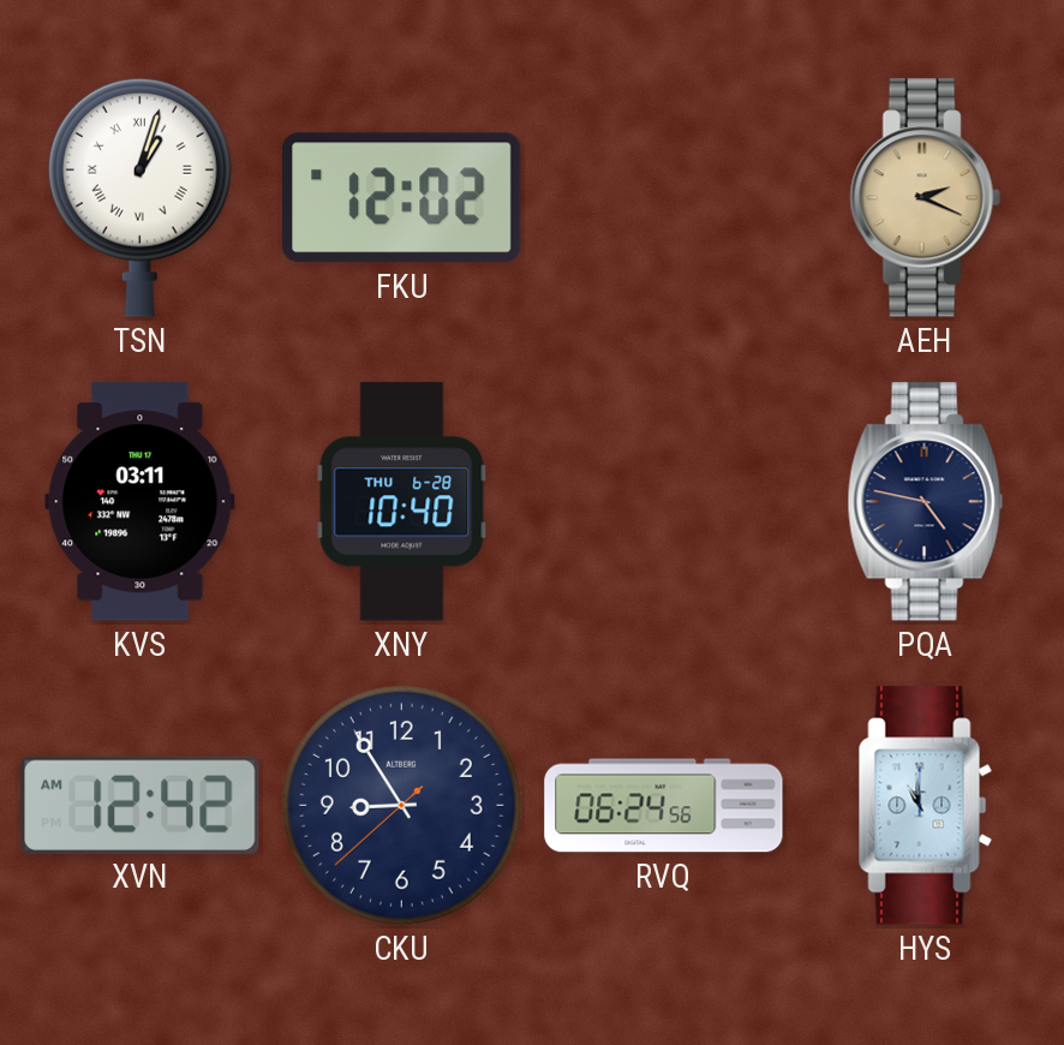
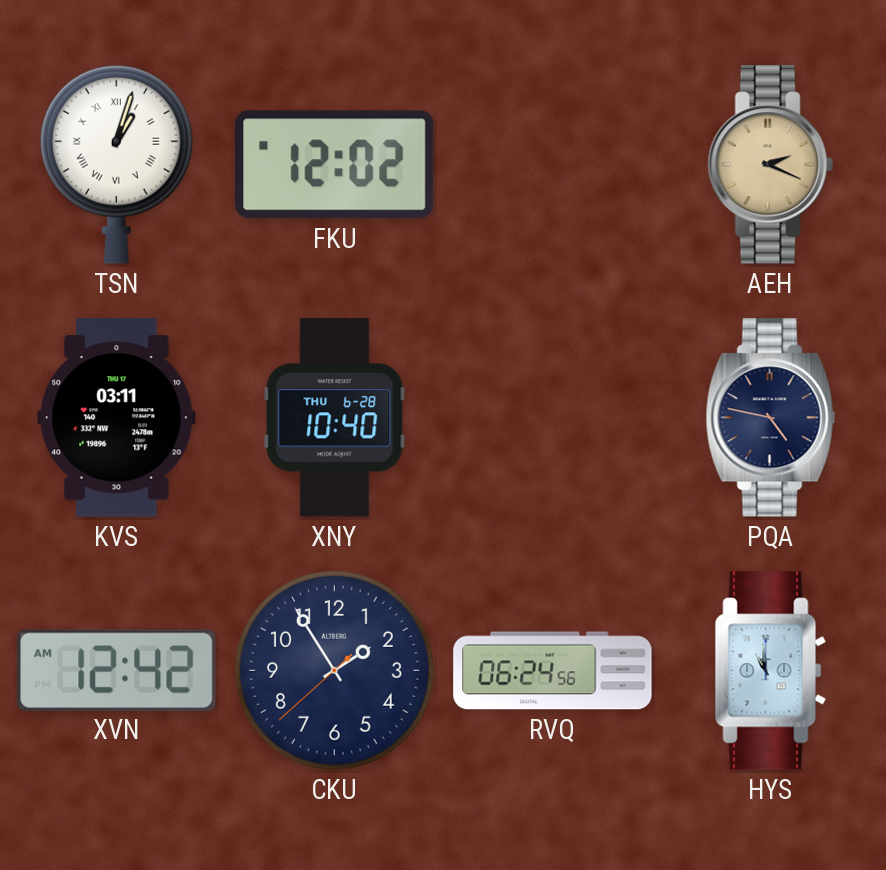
CKU: 8:54 -> 1:54 (334, 670)
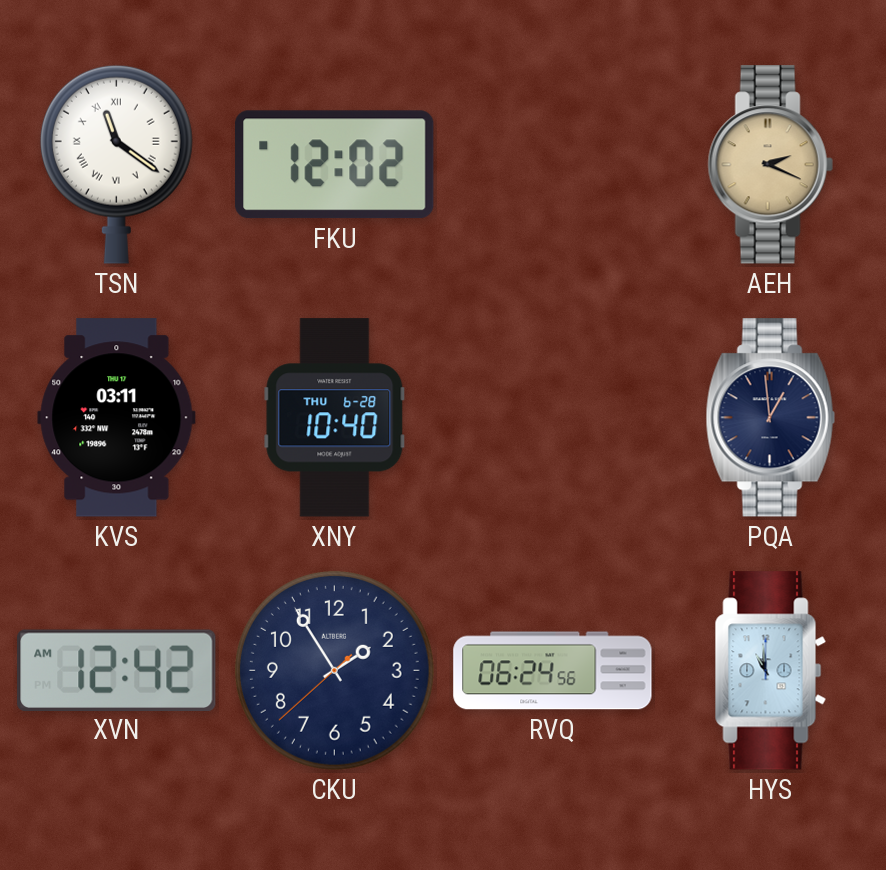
TSN: 1:03 -> 11:21 (116, 164)
PQA: 4:47 -> 12:59 (770, 418)
